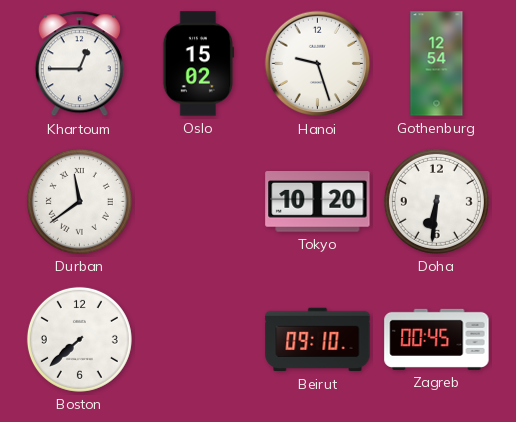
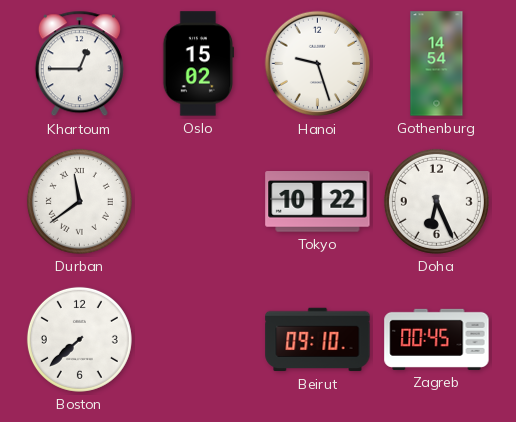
Gothenburg: 12:54 -> 14:54 (437, 64)
Tokyo: 10:20 -> 10:22 (318, 202)
Doha: 6:31 -> 6:26 (436, 201)
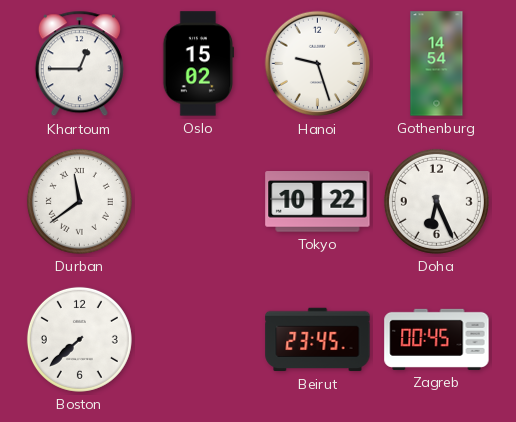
Beirut: 09:10 -> 23:45 (318, 340)
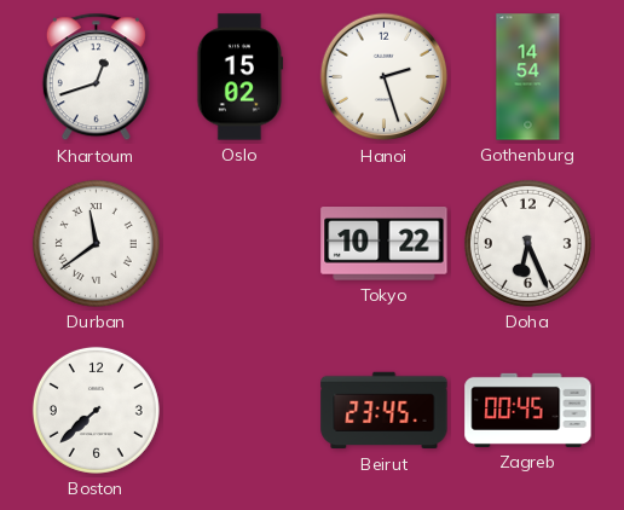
Khartoum: 12:45 -> 12:42 (96, 77)
Hanoi: 9:27 -> 2:27 (385, 77)
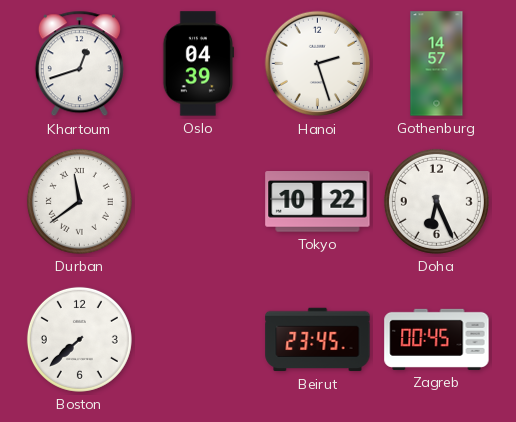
Oslo: 15:02 -> 04:39 (199, 64)
Gothenburg: 14:54 -> 14:57 (437, 64)
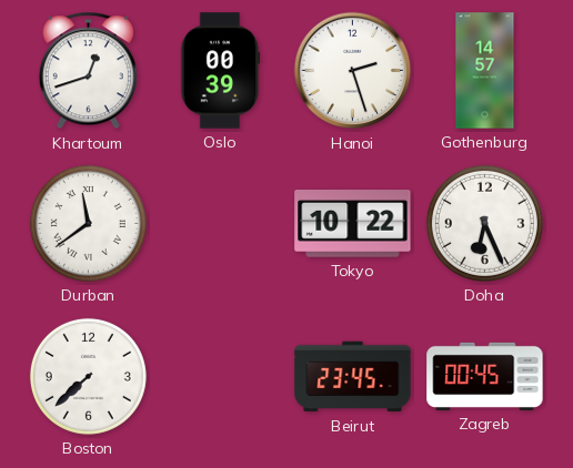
Oslo: 04:39 -> 00:39 (221, 71)
